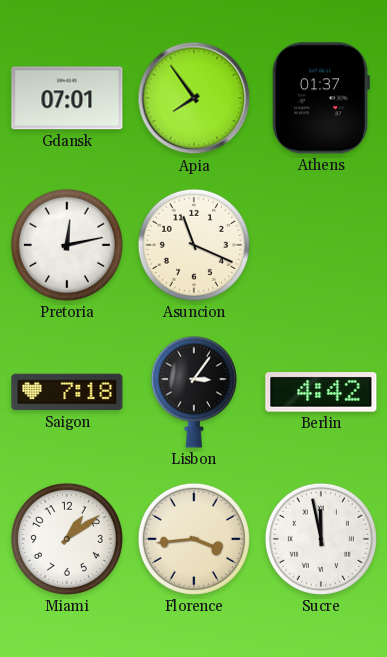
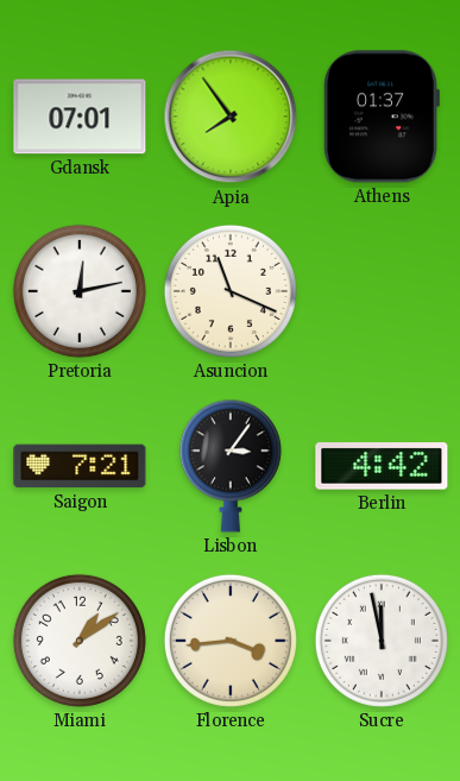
Saigon: 7:18 -> 7:21 (80, 466)
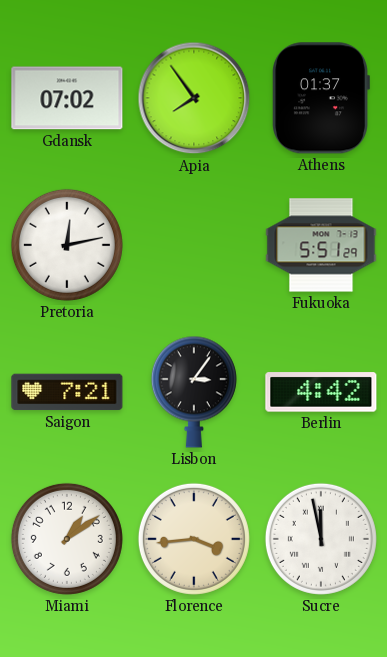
Gdansk: 07:01 -> 07:02 (67, 98)
Asuncion: 11:19 -> none (231, 291)
Fukuoka: none -> 5:51 (321, 245)
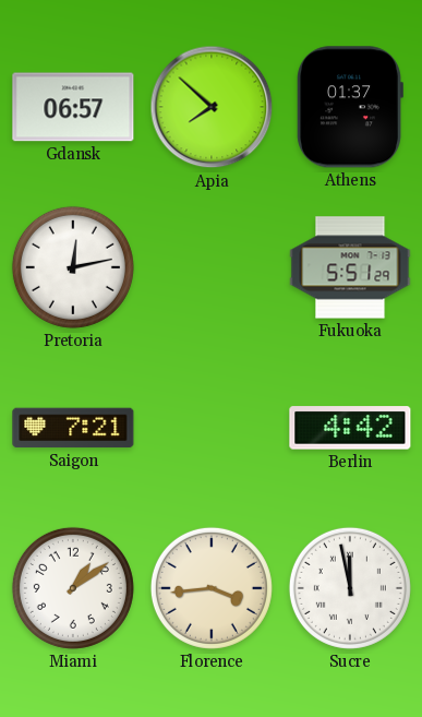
Gdansk: 07:02 -> 06:57 (73, 107)
Apia: 7:54 -> 7:52 (212, 107)
Lisbon: 3:06 -> none (194, 392)
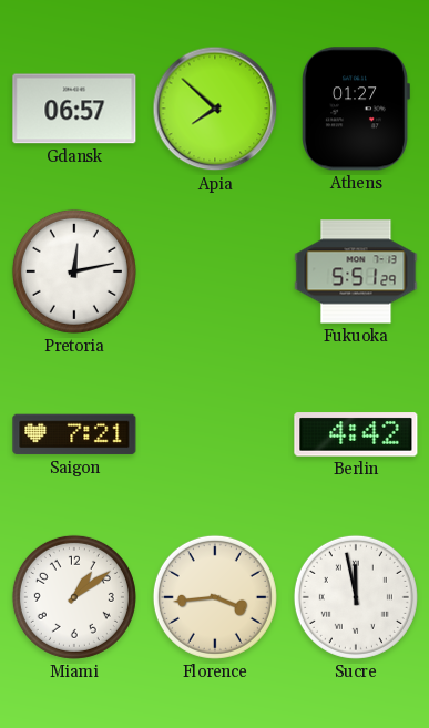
Athens: 01:37 -> 01:27 (356, 109)
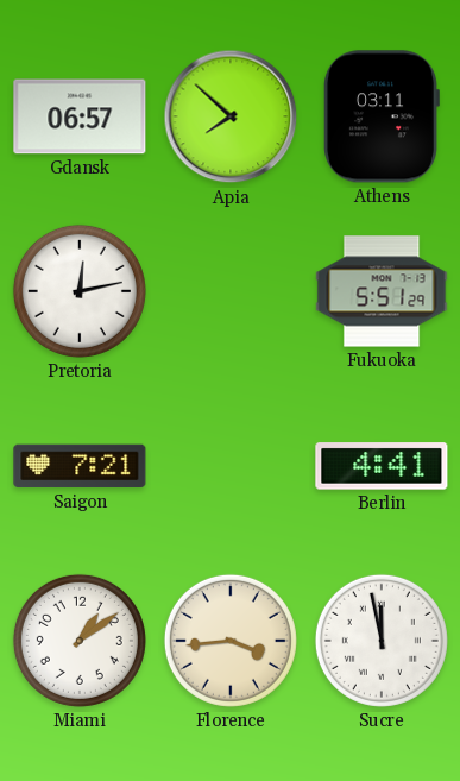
Athens: 01:27 -> 03:11 (382, 116)
Berlin: 4:42 -> 4:41 (382, 466)
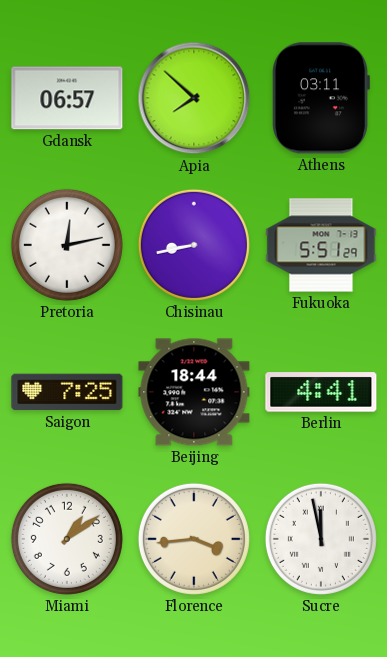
Chisinau: none -> 8:43 (194, 245)
Saigon: 7:21 -> 7:25 (67, 392)
Beijing: none -> 18:44 (194, 392)
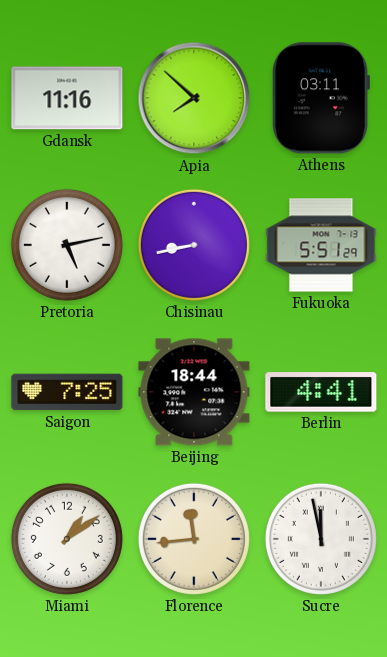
Gdansk: 06:57 -> 11:16 (67, 98)
Pretoria: 12:13 -> 5:13 (67, 245)
Florence: 3:44 -> 11:44 (194, 539)
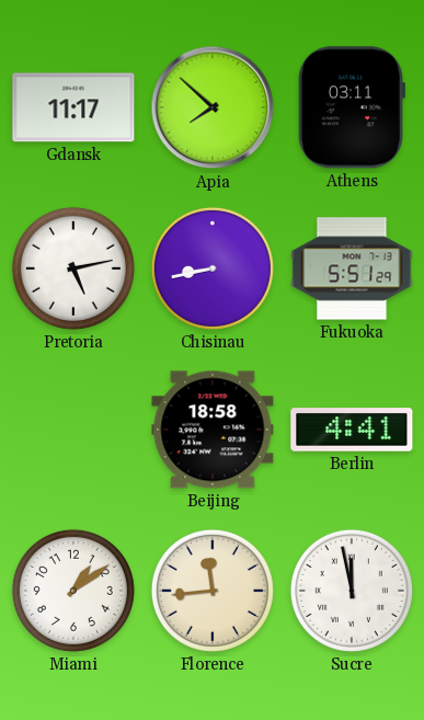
Gdansk: 11:16 -> 11:17 (73, 107)
Saigon: 7:25 -> none (67, 392)
Beijing: 18:44 -> 18:58 (213, 430)
